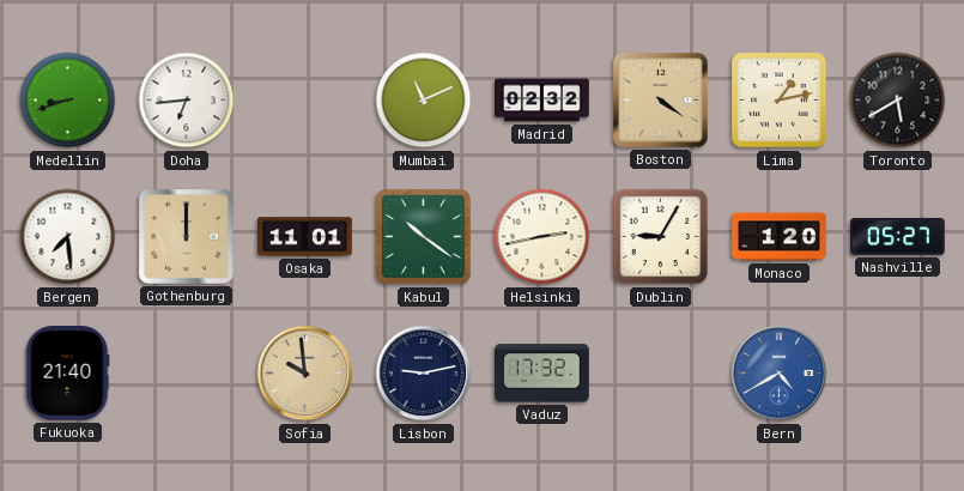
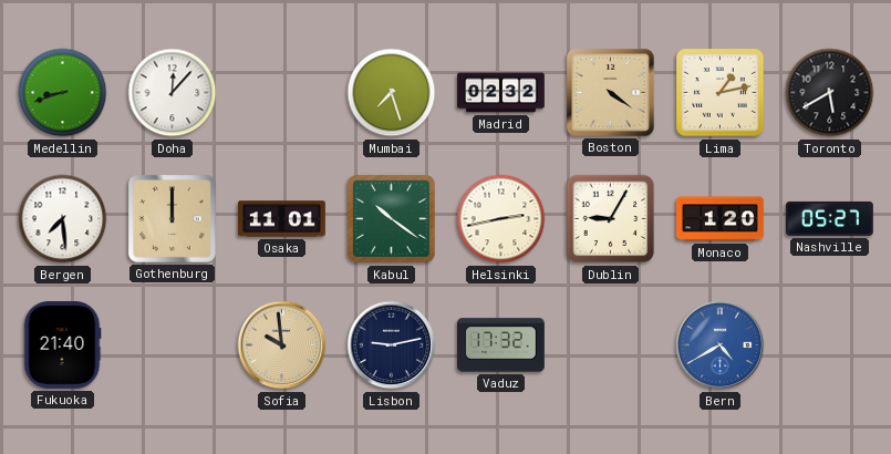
Doha: 6:44 -> 12:07 (173, 93)
Mumbai: 11:11 -> 7:27 (392, 93)
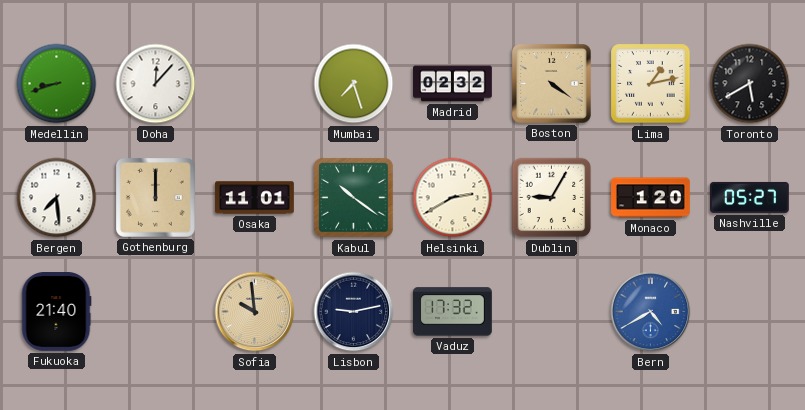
Helsinki: 2:43 -> 2:40 (453, 198)
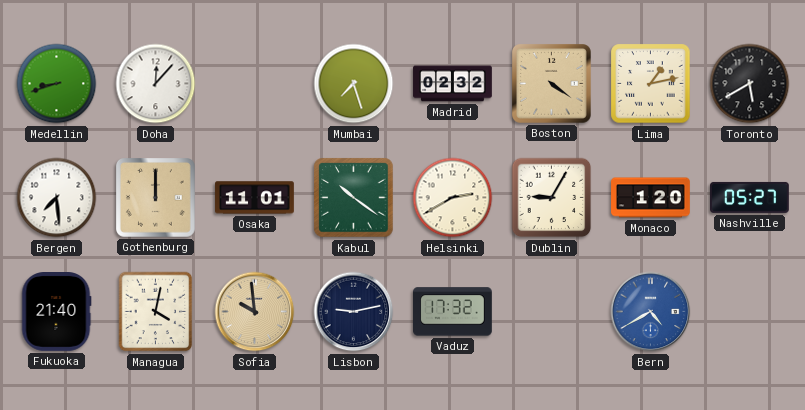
Managua: none -> 4:02 (156, 312)
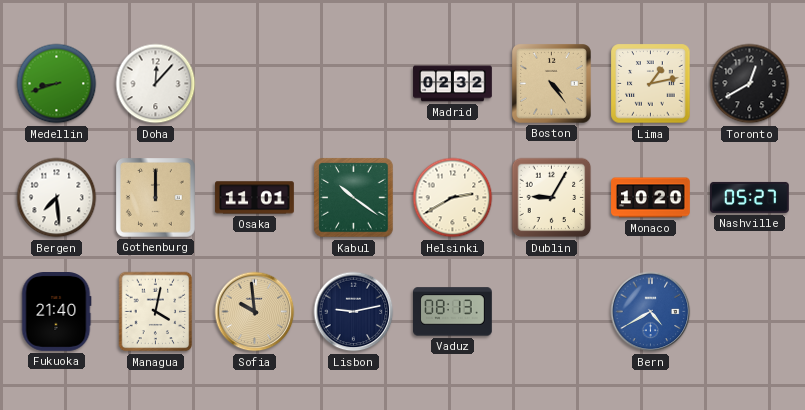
Mumbai: 7:27 -> none (354, 84)
Boston: 4:21 -> 4:24 (552, 84)
Toronto: 5:40 -> 12:40 (750, 84)
Monaco: 1:20 -> 10:20 (651, 198)
Vaduz: 17:32 -> 08:13 (453, 312)
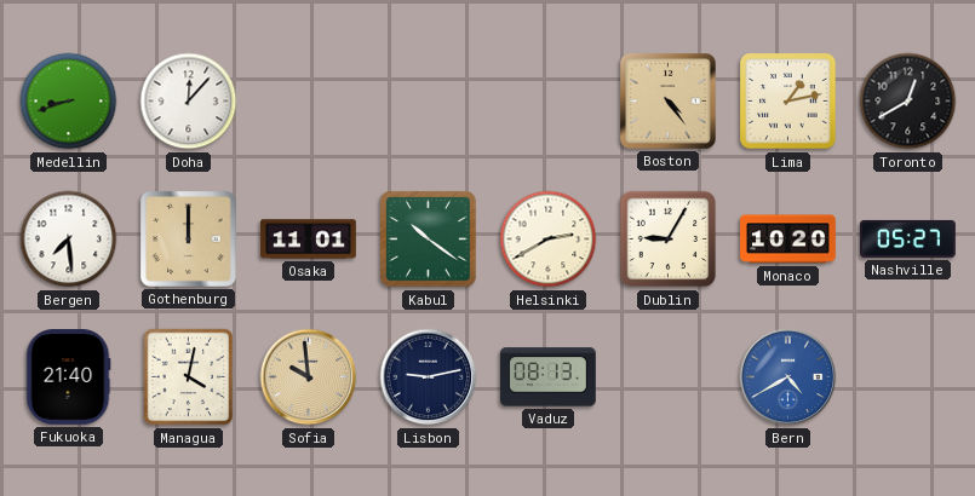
Madrid: 02:32 -> none (453, 84)
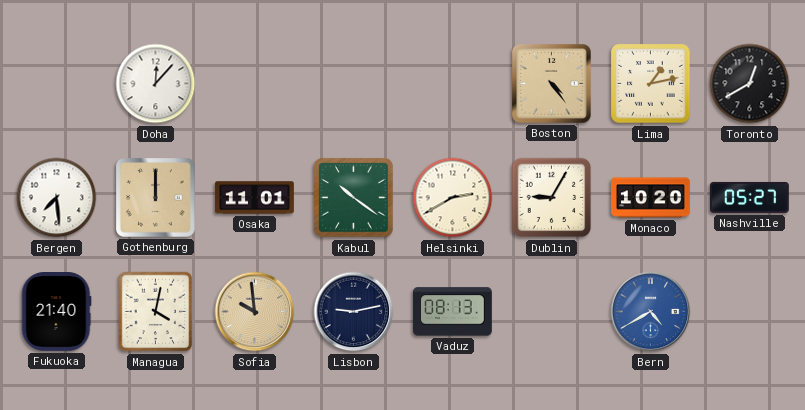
Medellin: 8:42 -> none (69, 102)
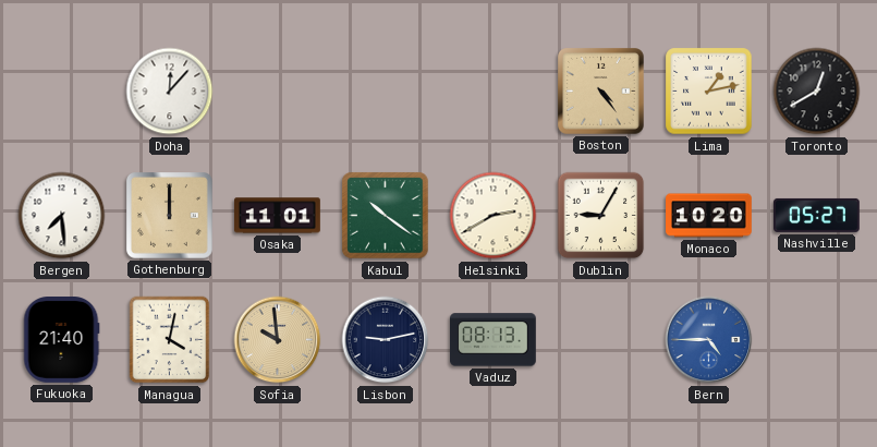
Bern: 4:40 -> 4:45 (709, 340)
